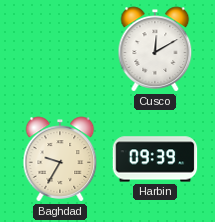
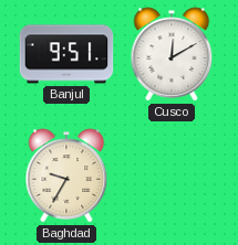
Banjul: none -> 9:51 (66, 54)
Harbin: 09:39 -> none (155, 159)
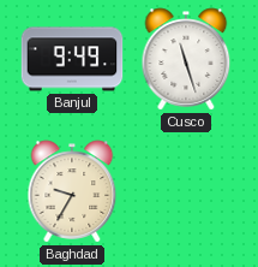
Banjul: 9:51 -> 9:49 (72, 59)
Cusco: 12:10 -> 11:27 (186, 59)
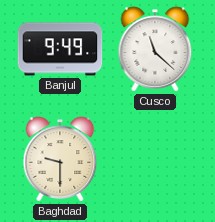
Cusco: 11:27 -> 11:22 (155, 49)
Baghdad: 9:35 -> 9:30 (60, 159)
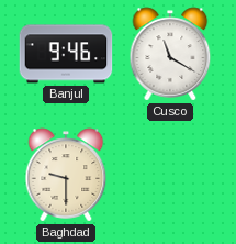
Banjul: 9:49 -> 9:46 (66, 54)
Cusco: 11:22 -> 11:20 (170, 54)
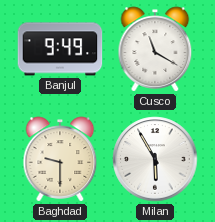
Banjul: 9:46 -> 9:49 (60, 49)
Milan: none -> 5:55 (155, 159)
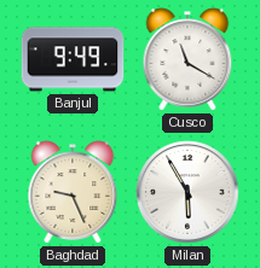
Baghdad: 9:30 -> 9:26 (73, 192)
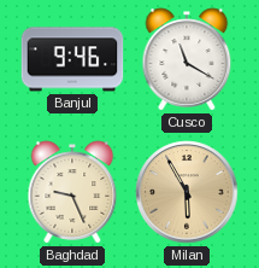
Banjul: 9:49 -> 9:46 (72, 59)
Milan dial: white -> champagne (187, 192)
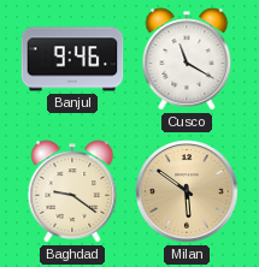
Baghdad: 9:26 -> 9:21 (72, 191)
Milan: 5:55 -> 5:51 (187, 191)
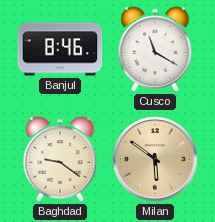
Banjul: 9:46 -> 8:46 (60, 49)
